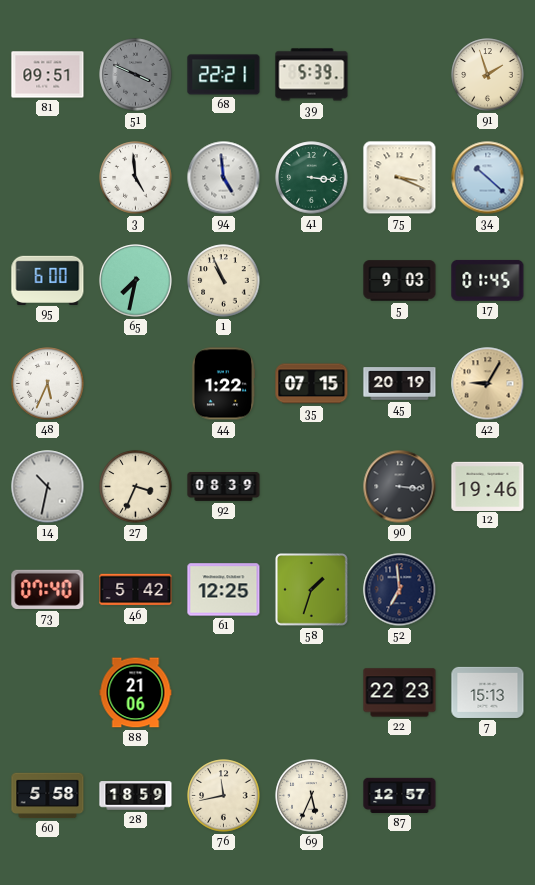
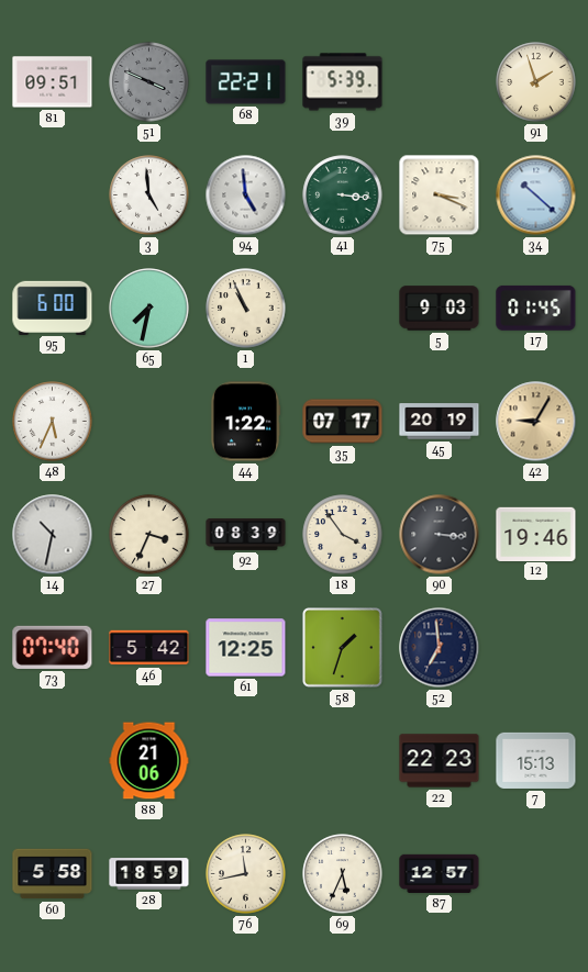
35: 07:15 -> 07:17 (343, 422)
18: none -> 3:54 (343, 535)
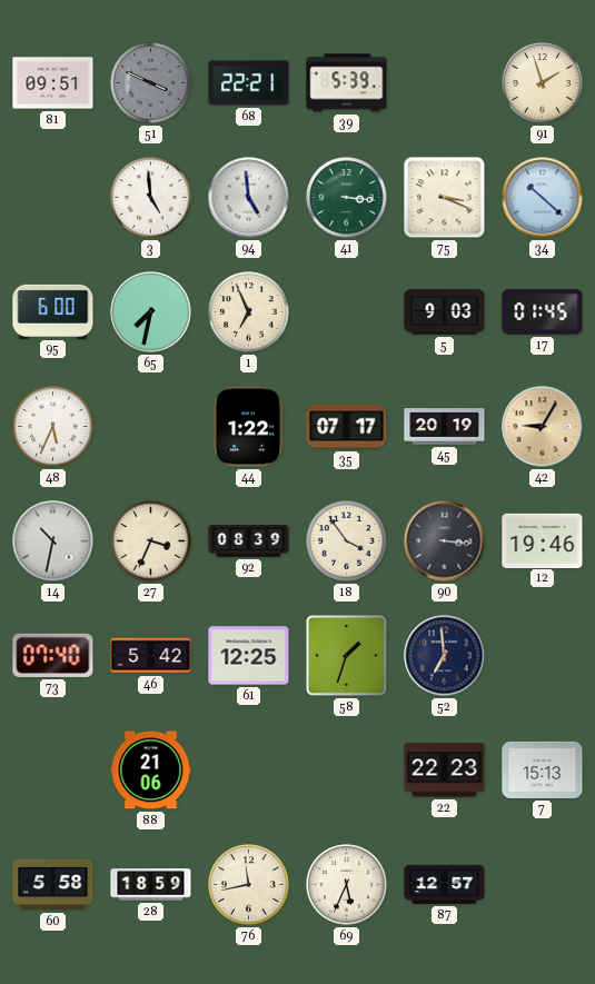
1: 10:56 -> 6:56 (249, 312)
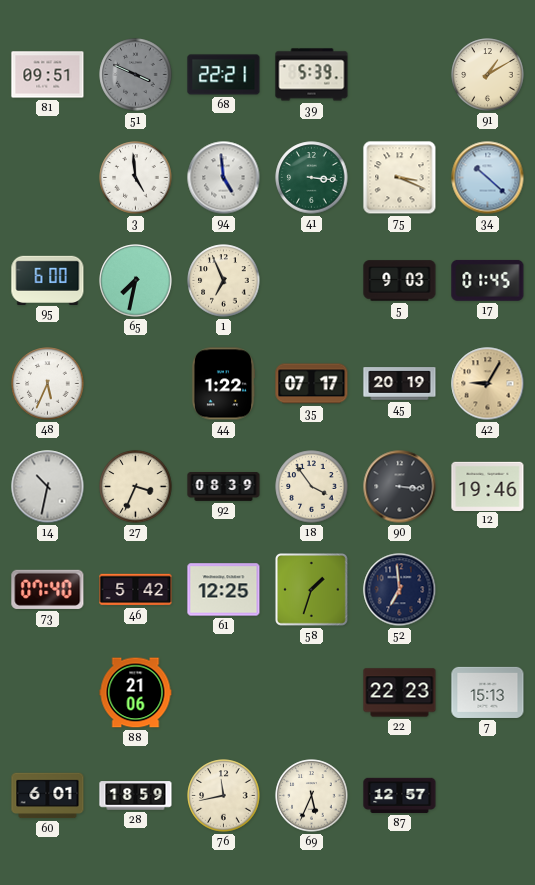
91: 1:57 -> 1:10 (488, 75)
60: 5:58 -> 6:01 (48, 796)
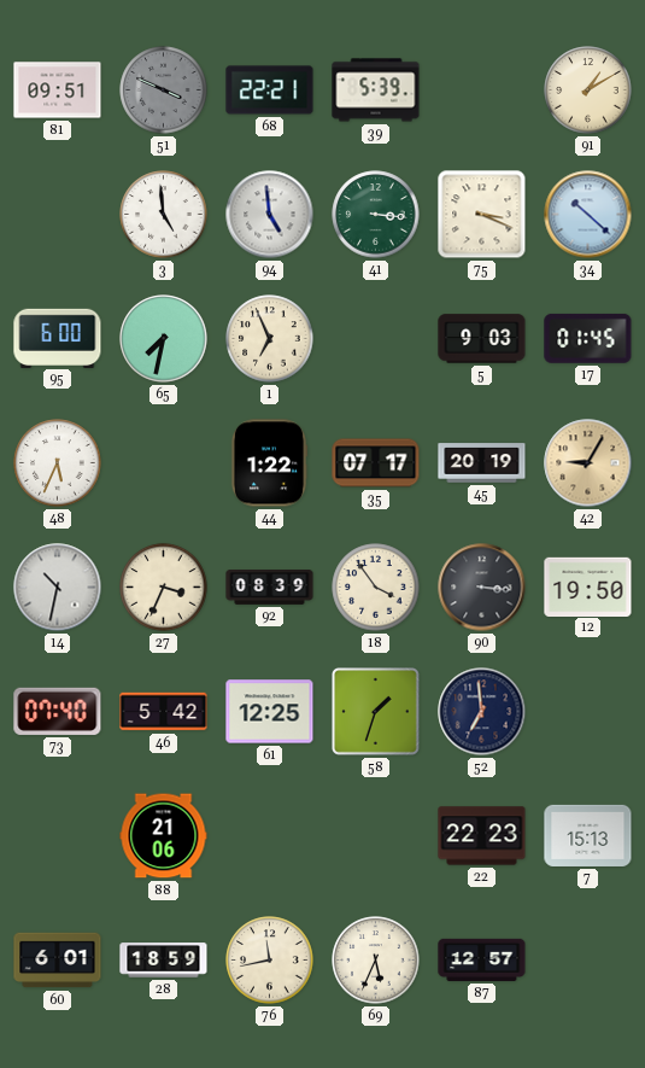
12: 19:46 -> 19:50 (588, 586)
